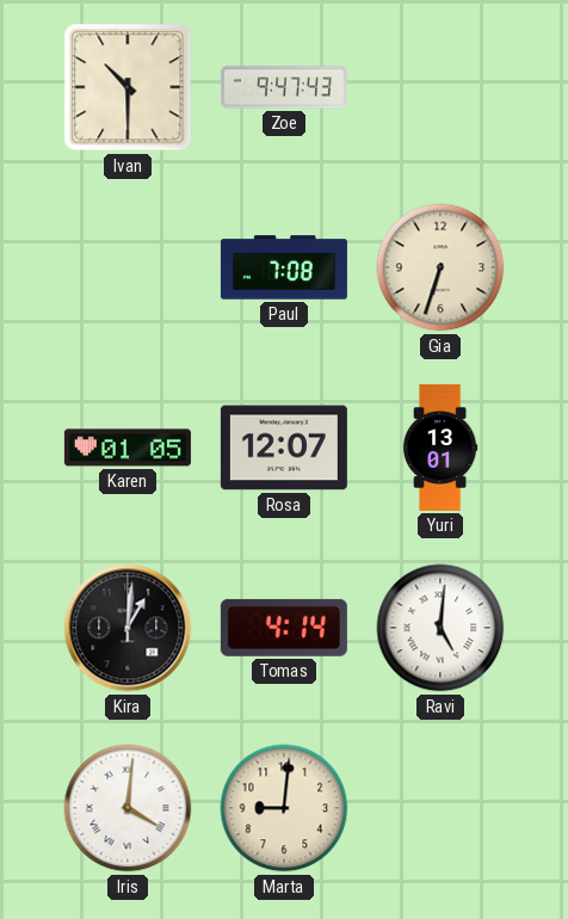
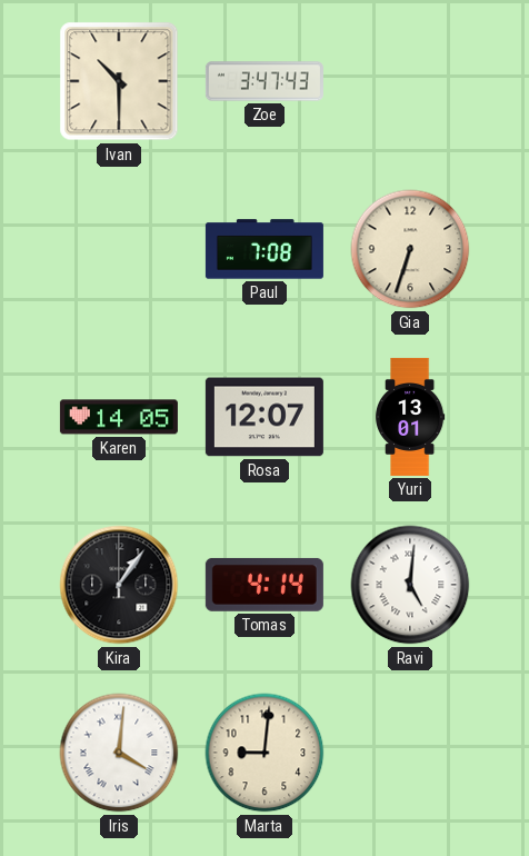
Zoe: 9:47 -> 3:47 (264, 81)
Karen: 01:05 -> 14:05 (119, 417)
Kira: 1:01 -> 1:06 (119, 585)
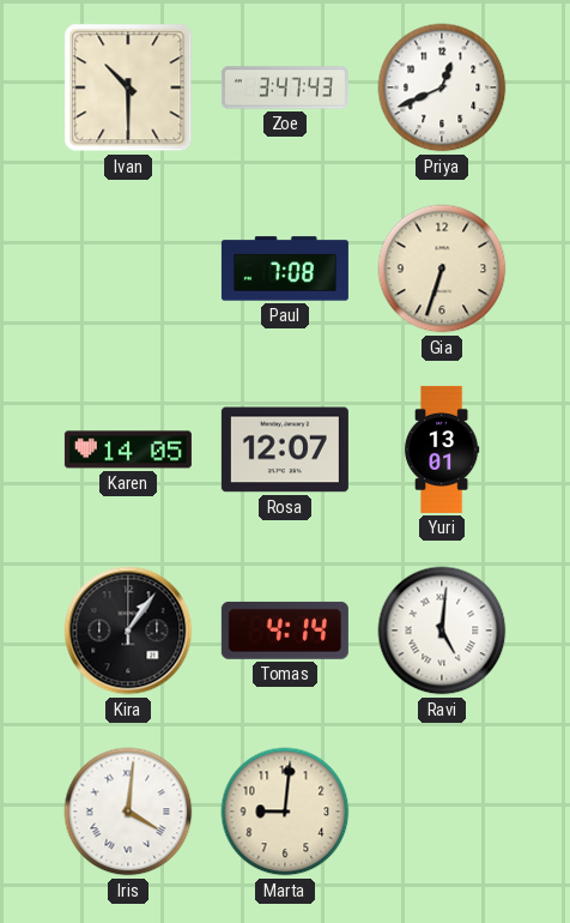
Priya: none -> 12:41 (442, 88)
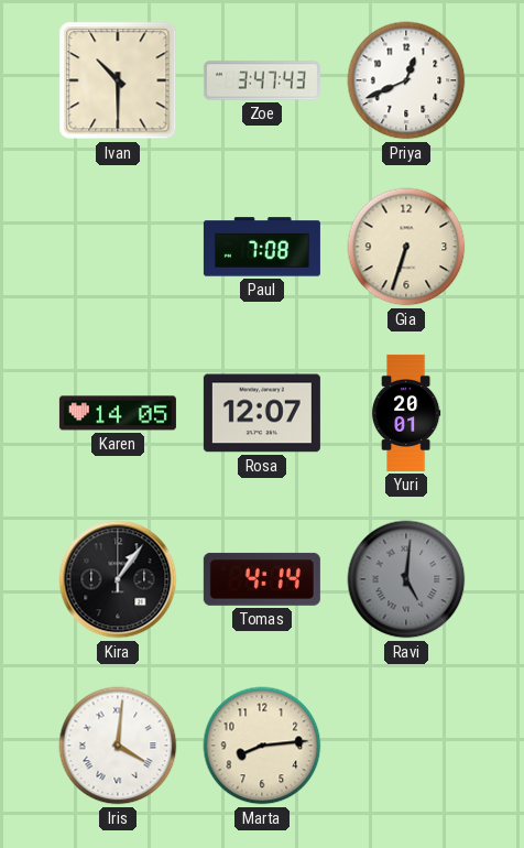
Yuri: 13:01 -> 20:01 (406, 413)
Ravi dial: white -> grey (406, 579)
Marta: 9:01 -> 8:14 (262, 746)
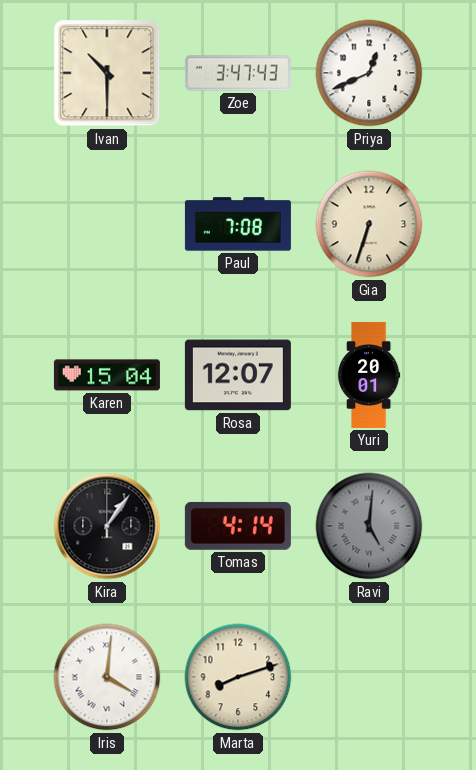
Karen: 14:05 -> 15:04 (107, 375)
Marta: 8:14 -> 8:12 (238, 677)
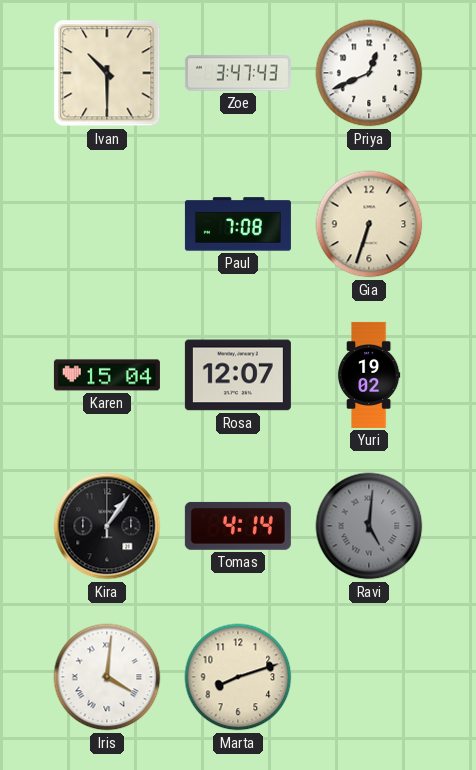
Yuri: 20:01 -> 19:02 (369, 375)
